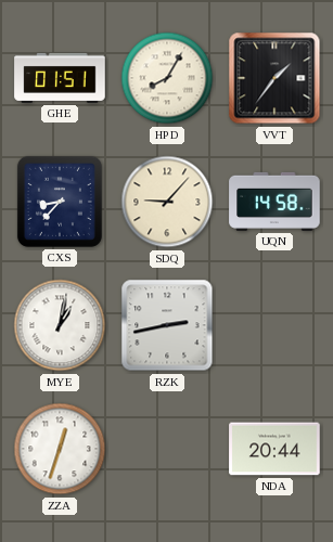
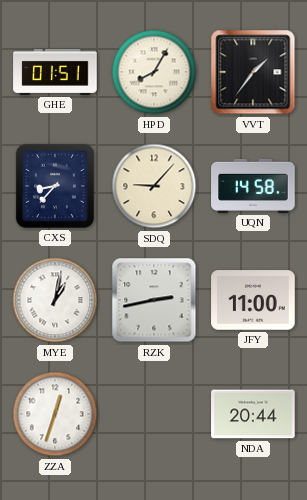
JFY: none -> 11:00 (253, 300)
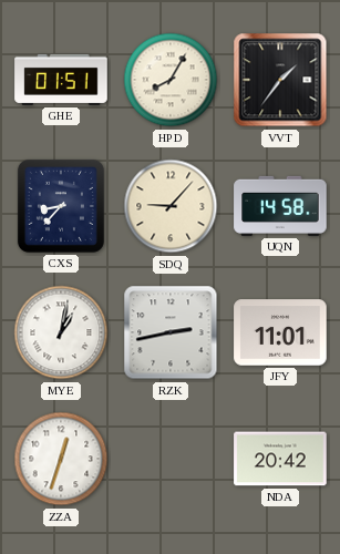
JFY: 11:00 -> 11:01 (280, 332)
NDA: 20:44 -> 20:42 (280, 459)
